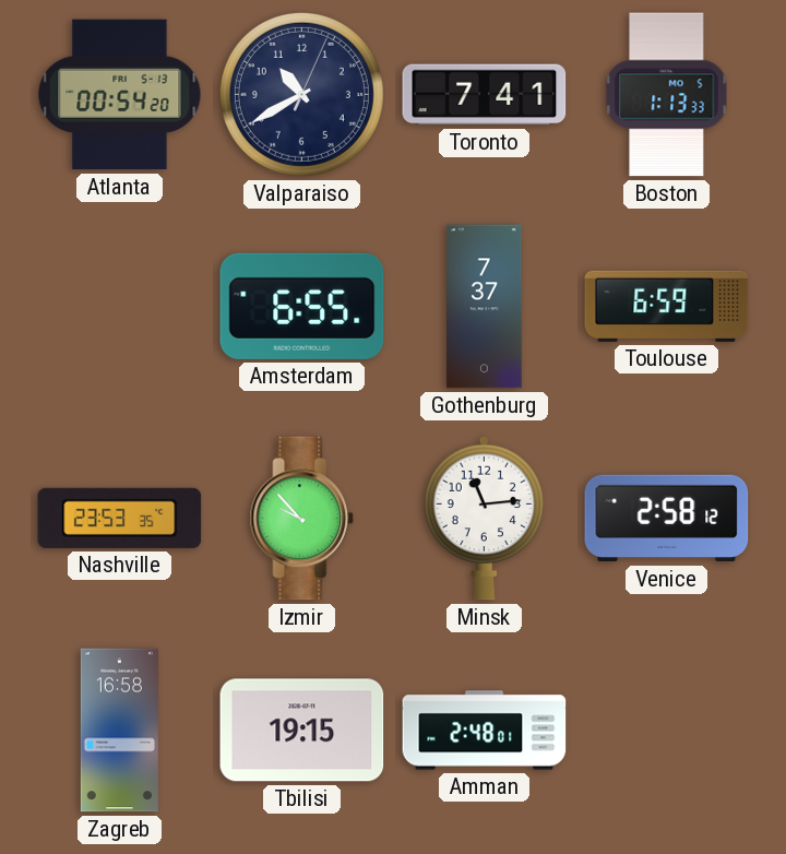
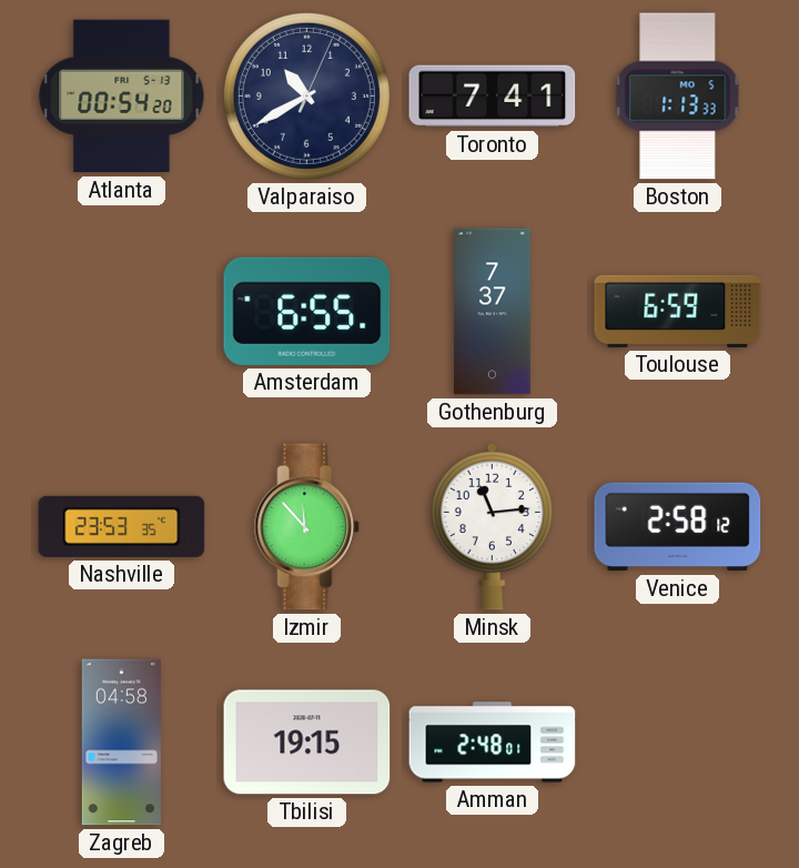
Izmir: 9:53 -> 11:53 (307, 527)
Zagreb: 16:58 -> 04:58 (121, 743)
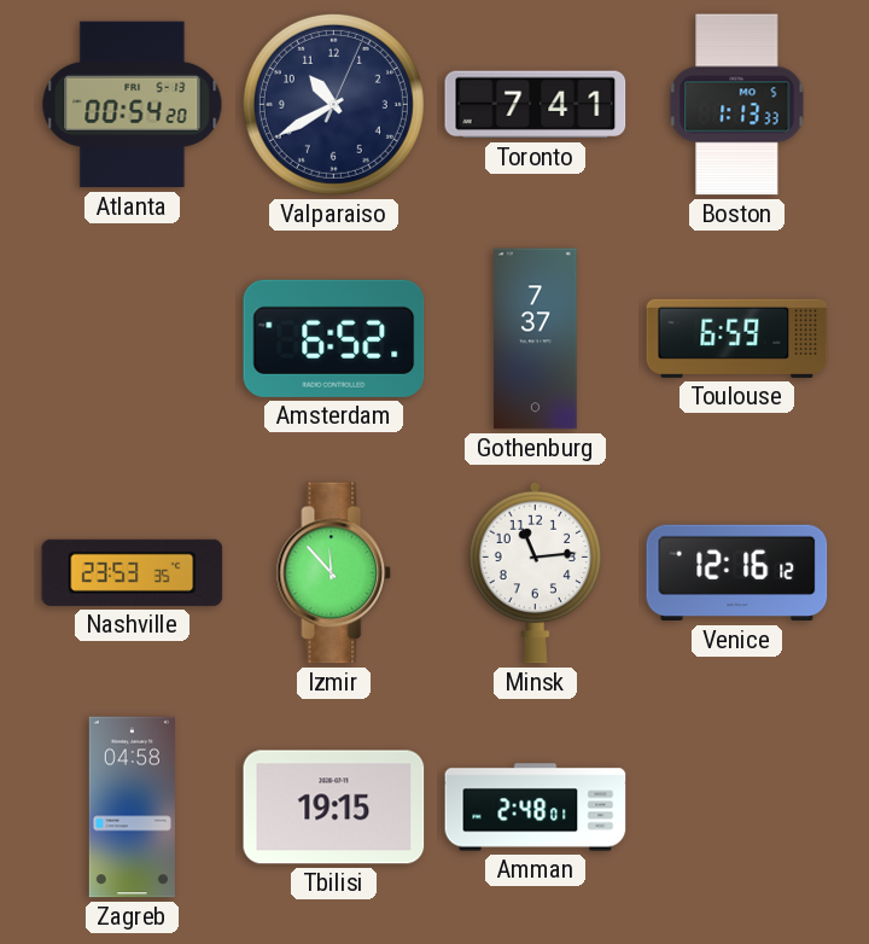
Amsterdam: 6:55 -> 6:52 (334, 338)
Venice: 2:58 -> 12:16 (737, 573)
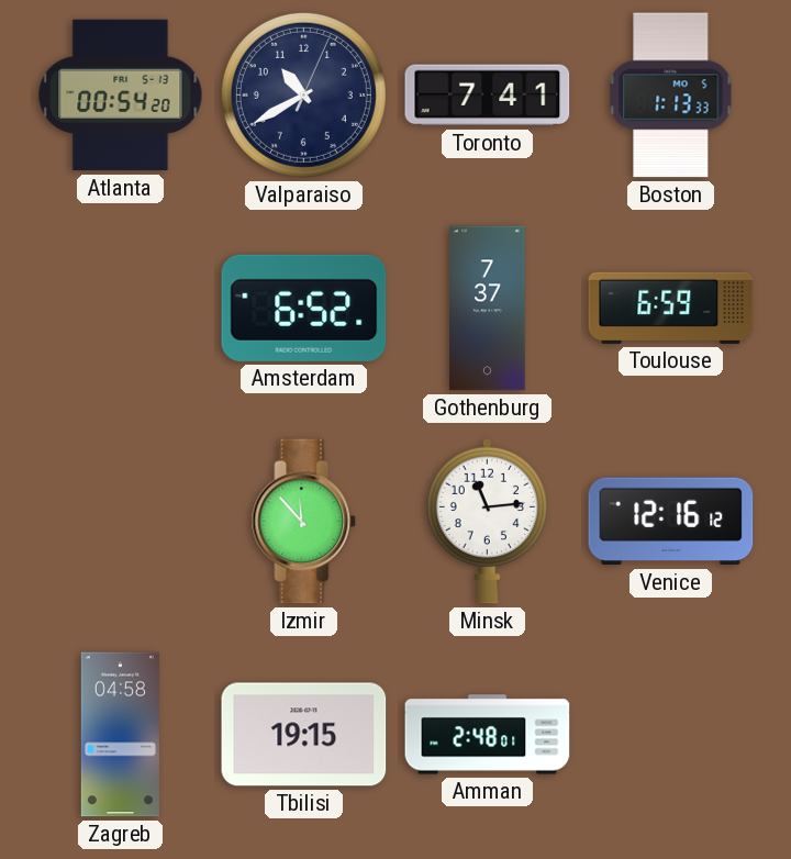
Nashville: 23:53 -> none (133, 572)
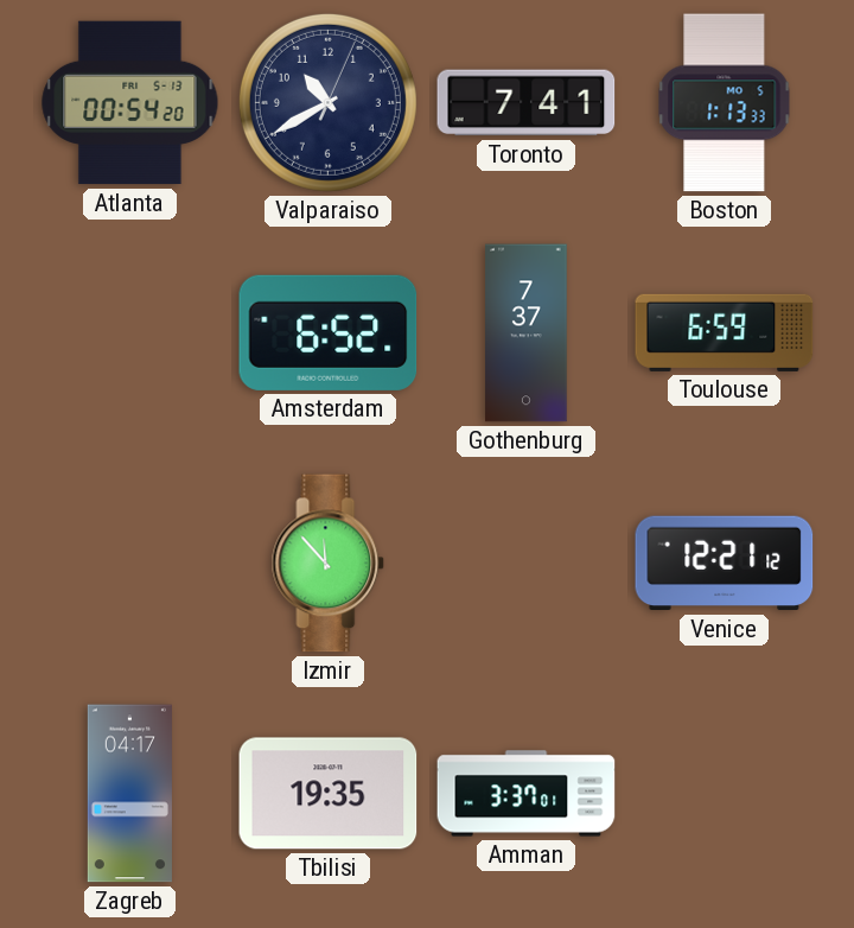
Minsk: 11:14 -> none (487, 521)
Venice: 12:16 -> 12:21 (725, 564)
Zagreb: 04:58 -> 04:17 (129, 794)
Tbilisi: 19:15 -> 19:35 (329, 794)
Amman: 2:48 -> 3:37 (527, 794)
